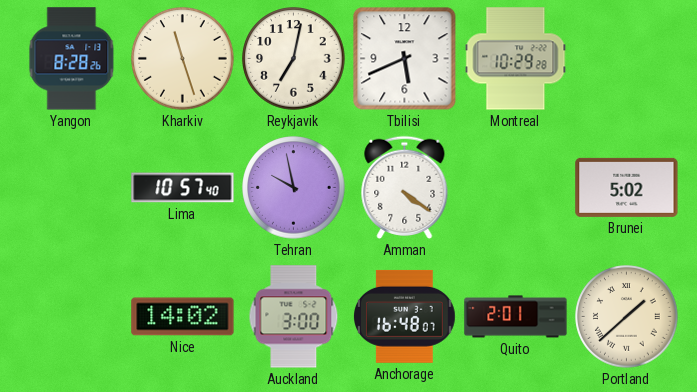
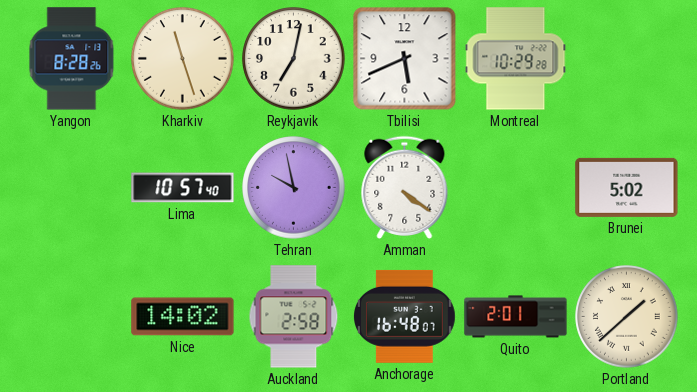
Auckland: 3:00 -> 2:58 (294, 317)
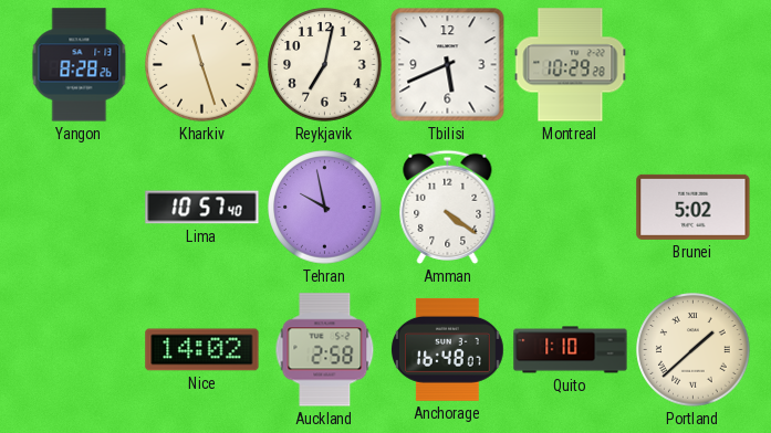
Quito: 2:01 -> 1:10 (571, 350)
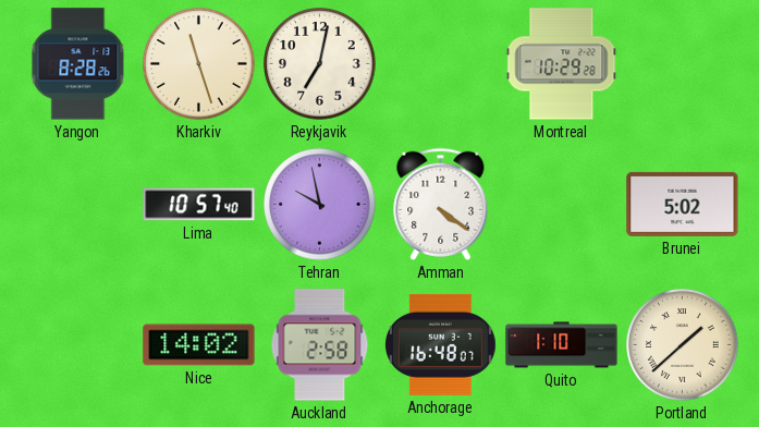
Tbilisi: 5:41 -> none (448, 65)
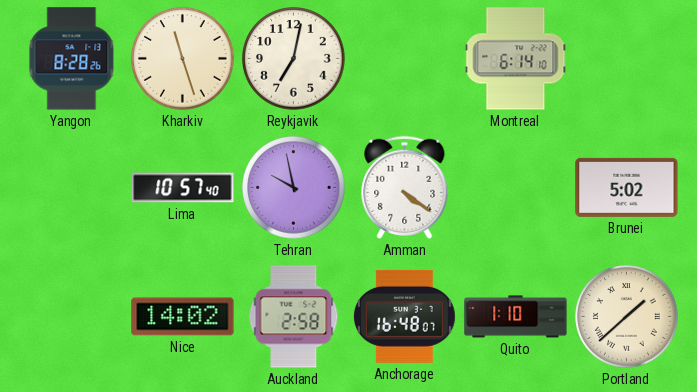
Montreal: 10:29 -> 6:14 (516, 59)
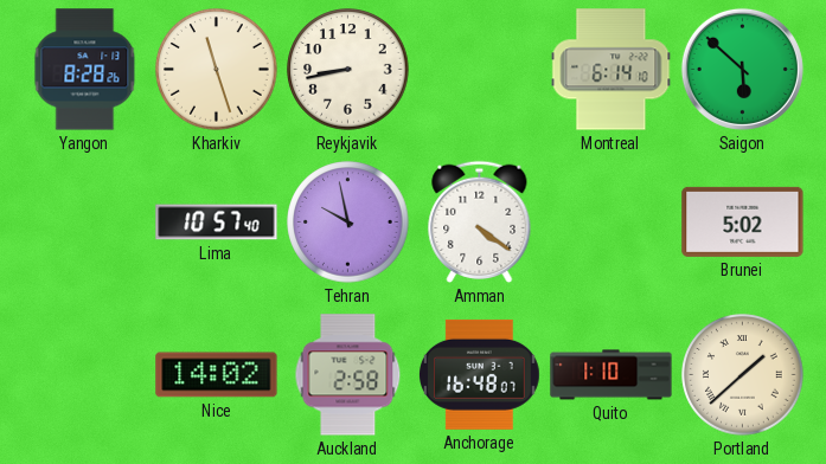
Reykjavik: 7:02 -> 8:43 (348, 70)
Saigon: none -> 5:52 (742, 69)
